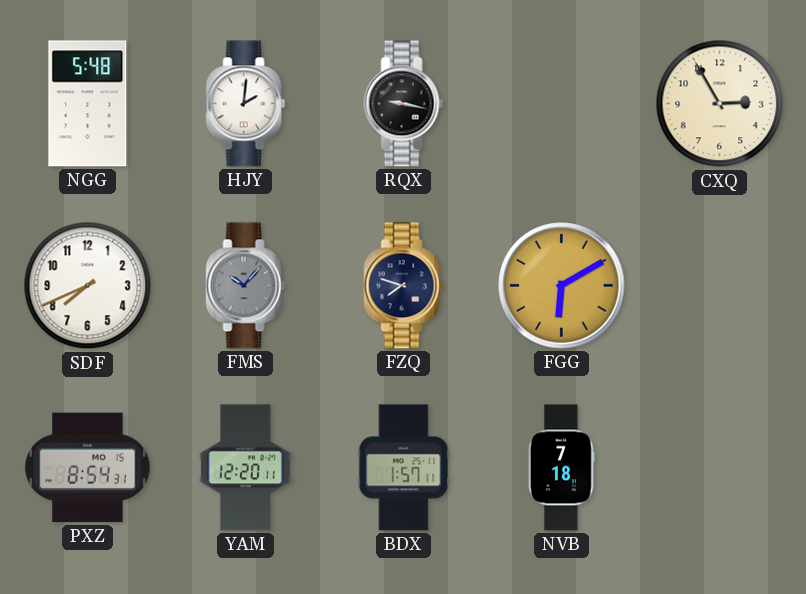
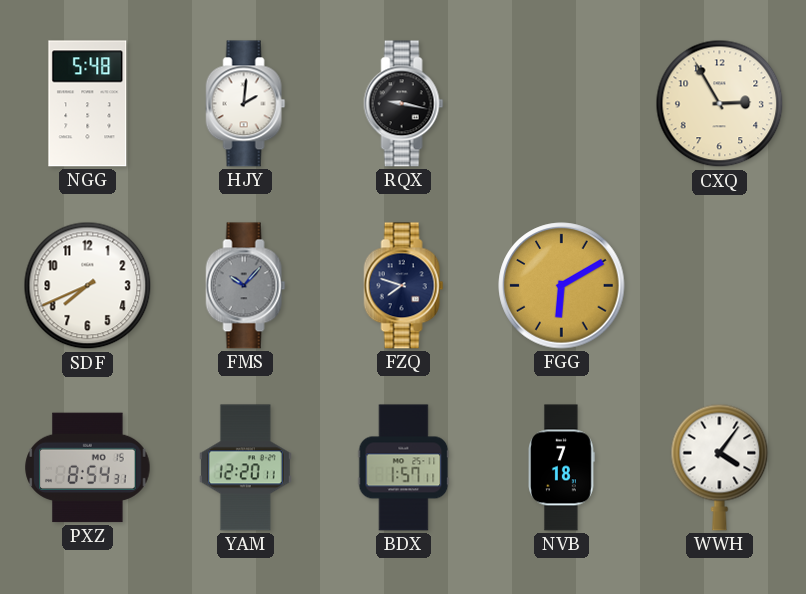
WWH: none -> 4:06 (720, 467)
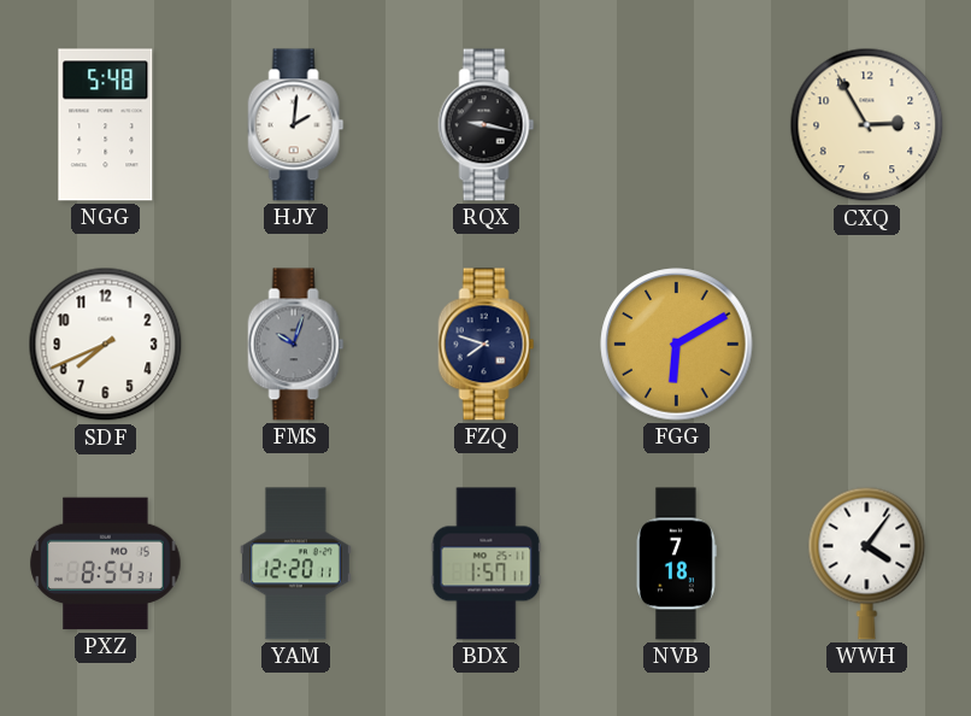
FMS: 10:07 -> 10:03 (296, 345)
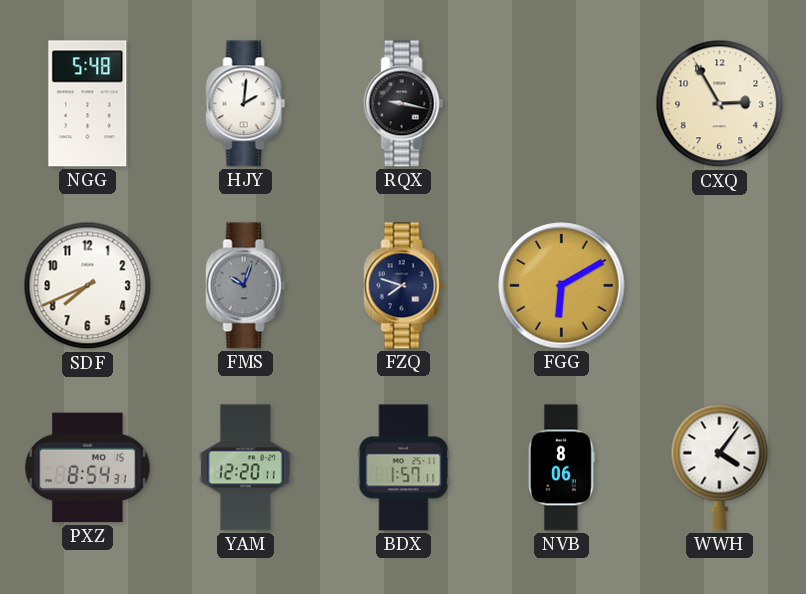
NVB: 7:18 -> 8:06 (562, 468)
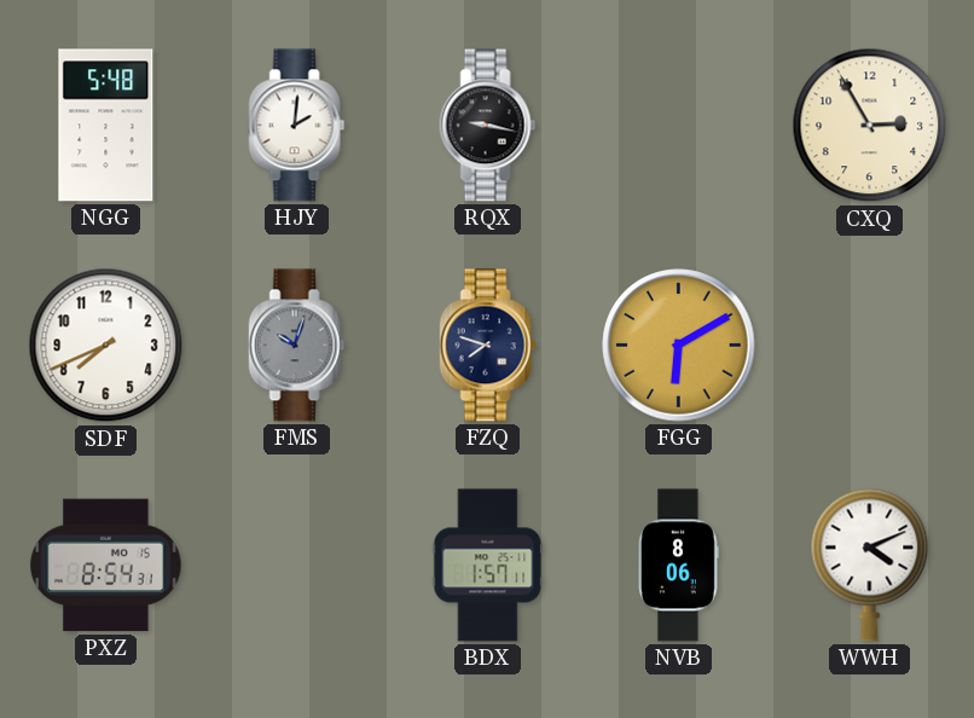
YAM: 12:20 -> none (245, 468)
WWH: 4:06 -> 4:11 (870, 564)
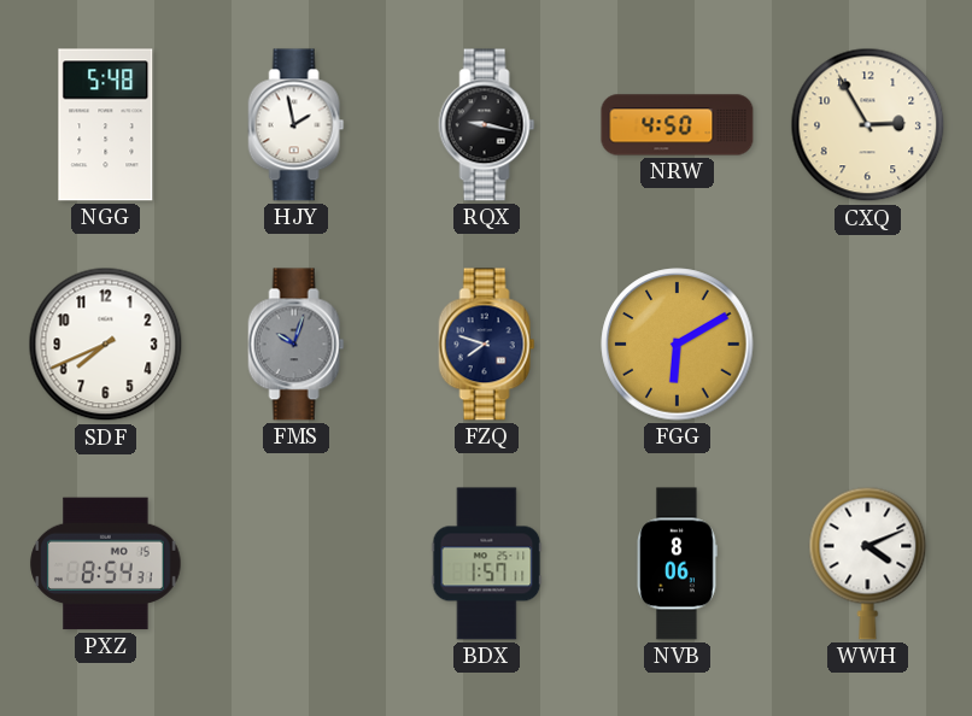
HJY: 2:01 -> 1:58 (297, 125)
NRW: none -> 4:50 (678, 125)
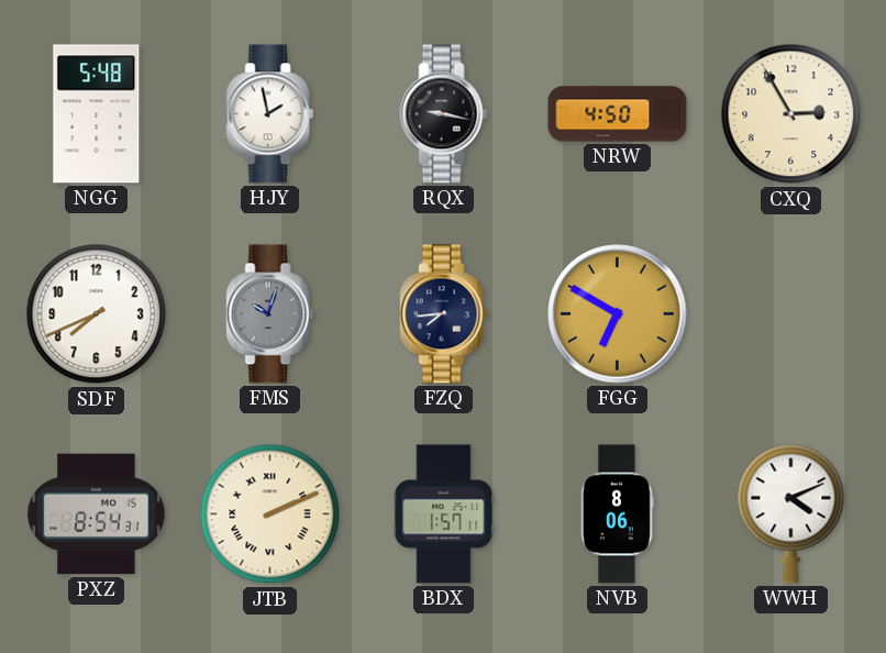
FZQ: 7:48 -> 7:44 (444, 314)
FGG: 6:10 -> 6:50 (618, 314)
JTB: none -> 2:11 (270, 514)
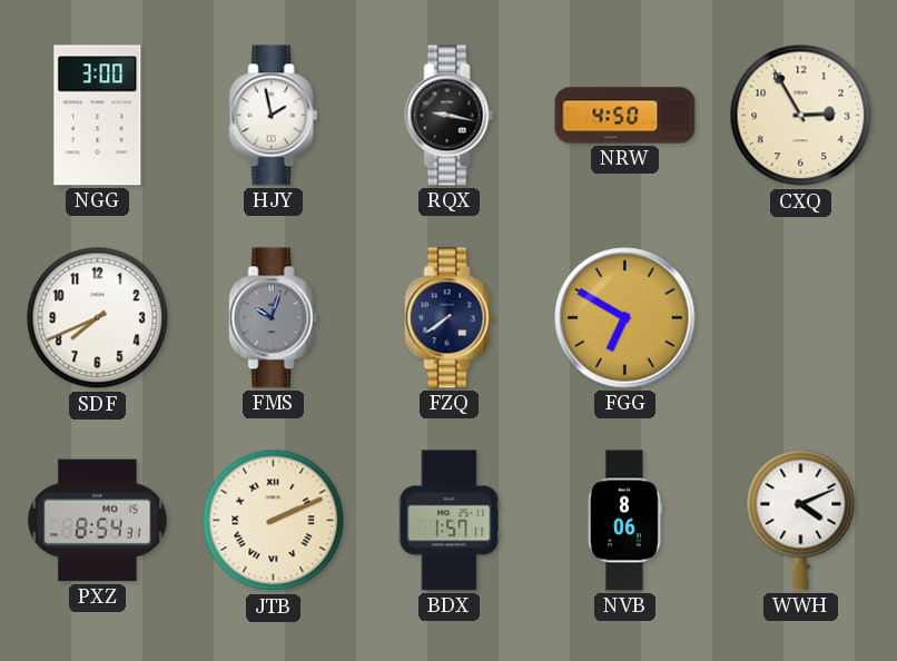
NGG: 5:48 -> 3:00 (98, 116)
FZQ: 7:44 -> 7:39 (450, 318)
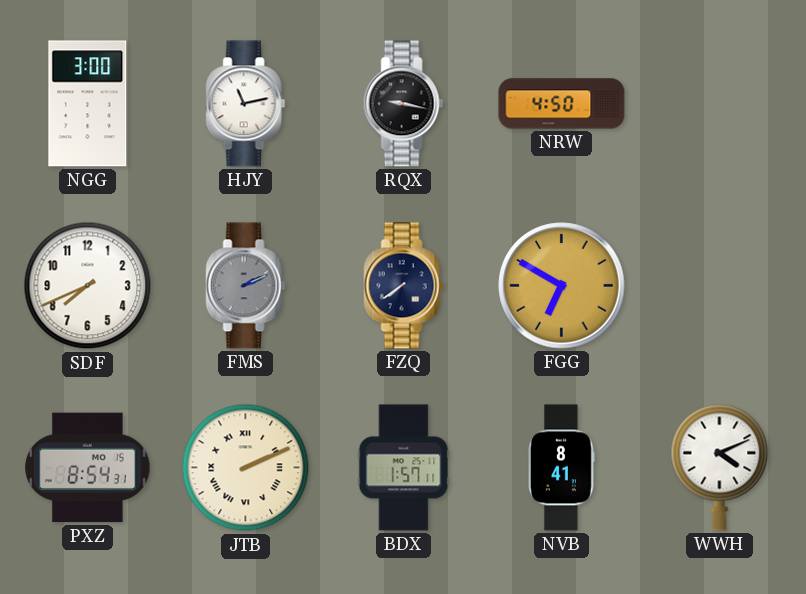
HJY: 1:58 -> 11:13 (246, 104)
CXQ: 2:55 -> none (801, 116)
FMS: 10:03 -> 2:11 (246, 286)
NVB: 8:06 -> 8:41 (562, 468)
